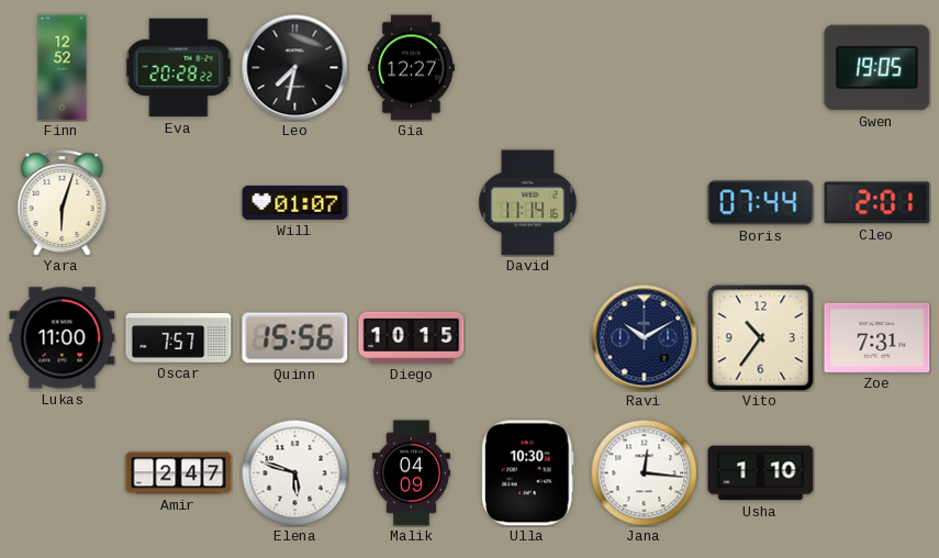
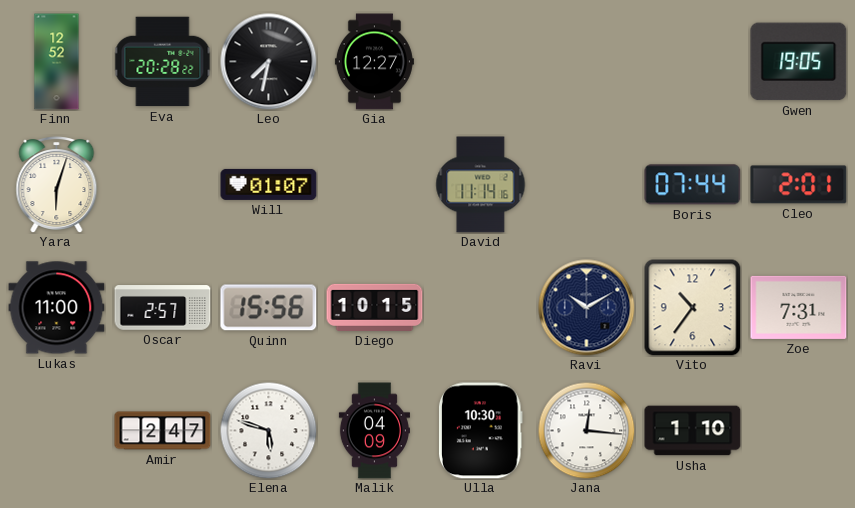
Oscar: 7:57 -> 2:57 (163, 308)
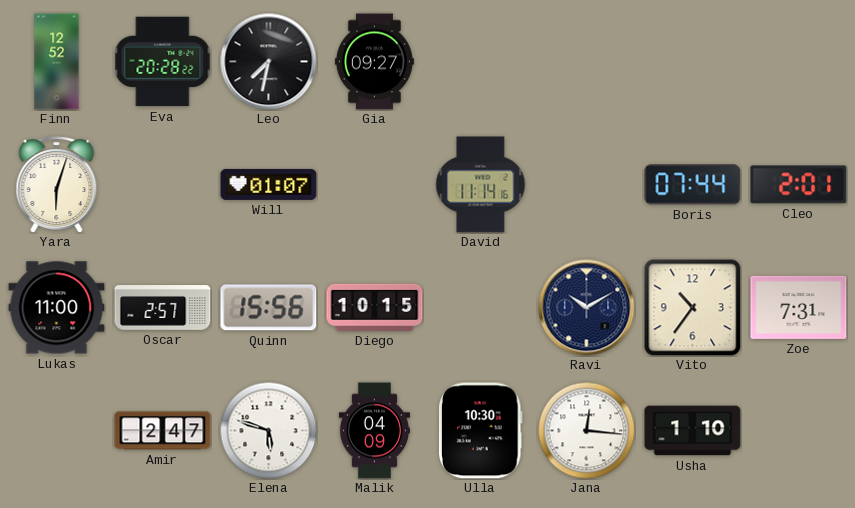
Gia: 12:27 -> 09:27 (374, 62)
Gwen: 19:05 -> none (799, 62)
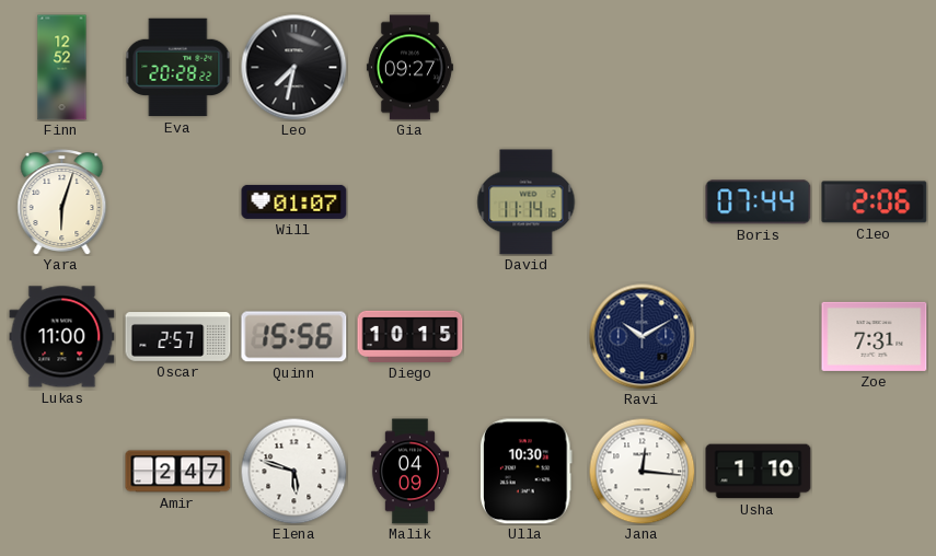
Cleo: 2:01 -> 2:06 (875, 202)
Vito: 10:36 -> none (693, 308)
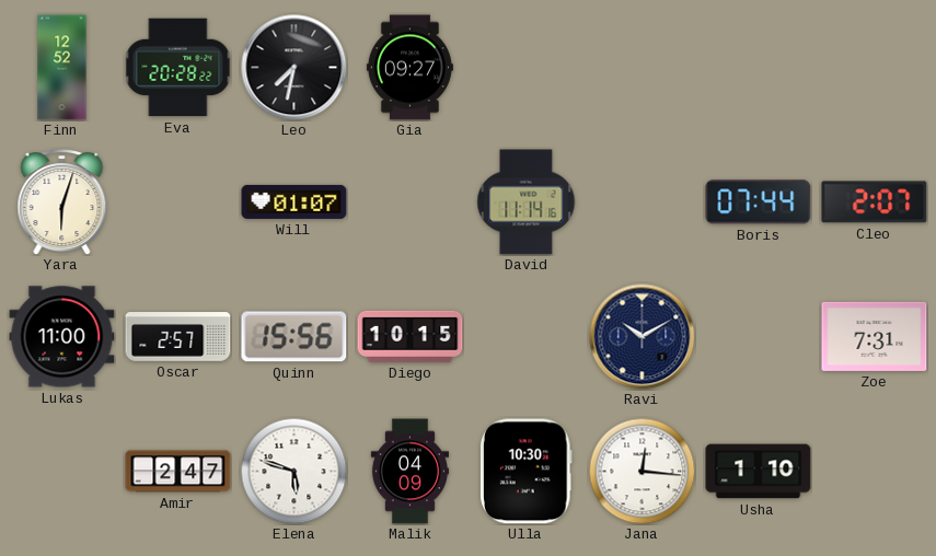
Cleo: 2:06 -> 2:07 (875, 202)
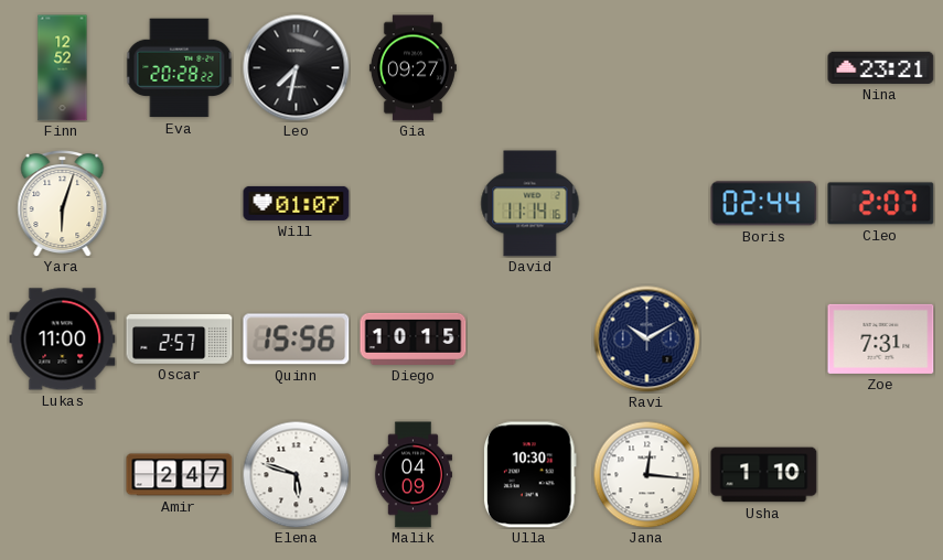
Nina: none -> 23:21 (881, 67)
Boris: 07:44 -> 02:44 (764, 204)
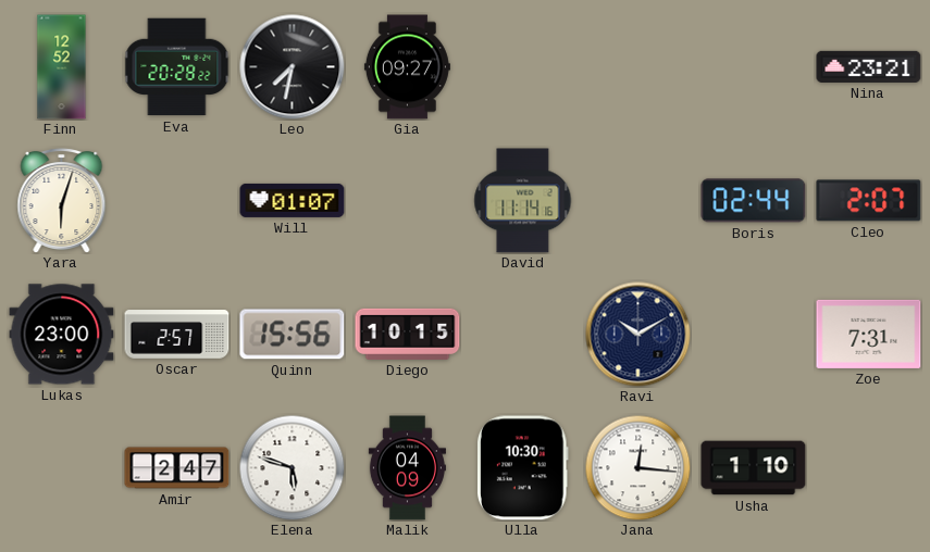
Lukas: 11:00 -> 23:00 (62, 335)
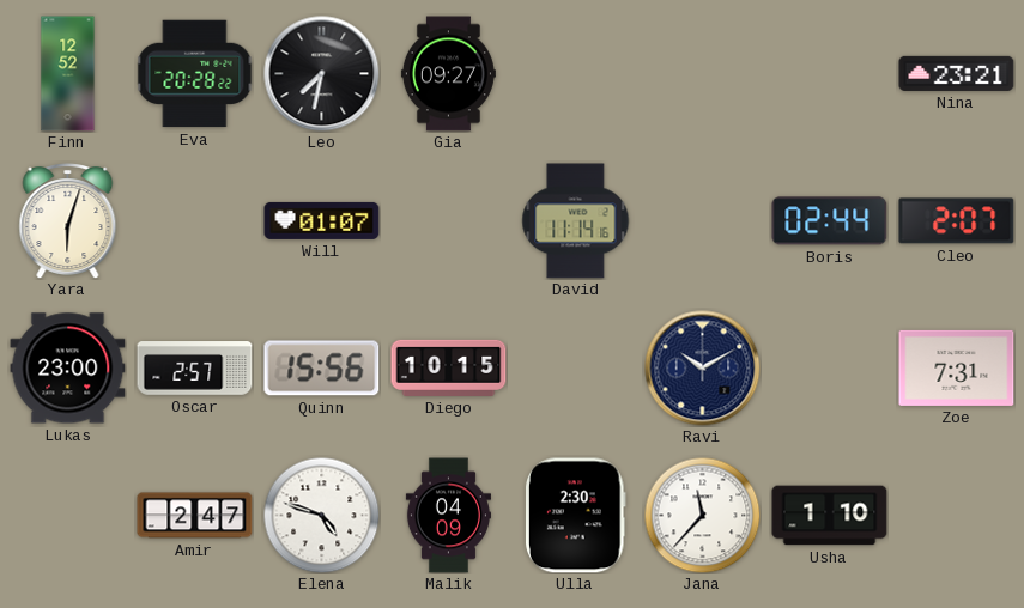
Elena: 5:48 -> 4:48 (321, 515)
Ulla: 10:30 -> 2:30 (576, 516)
Jana: 12:16 -> 11:37 (702, 515)
